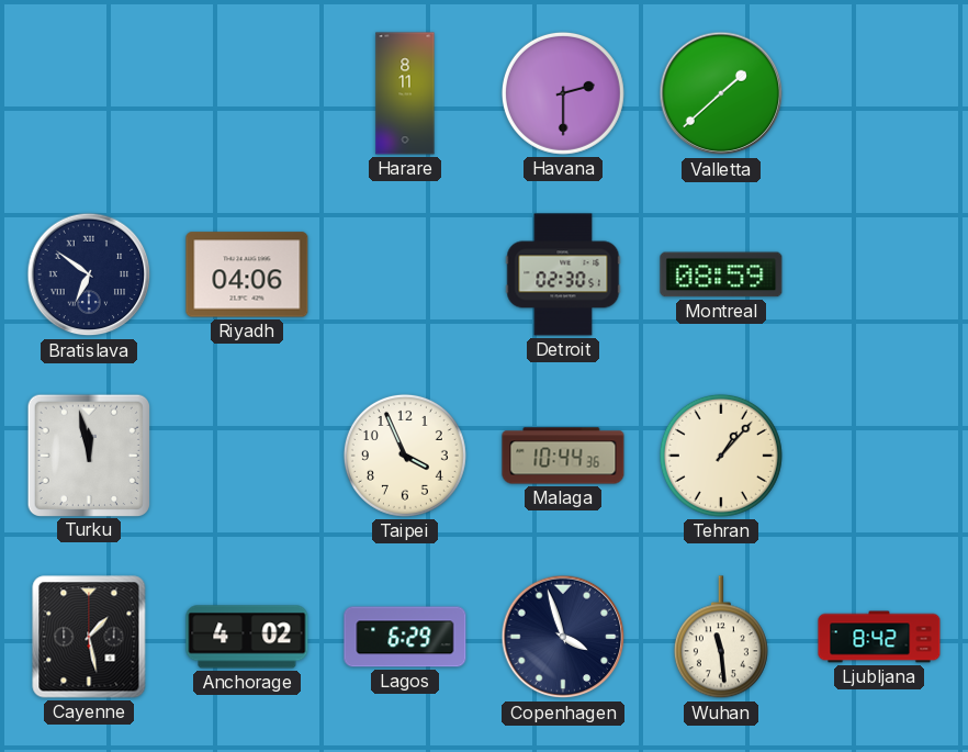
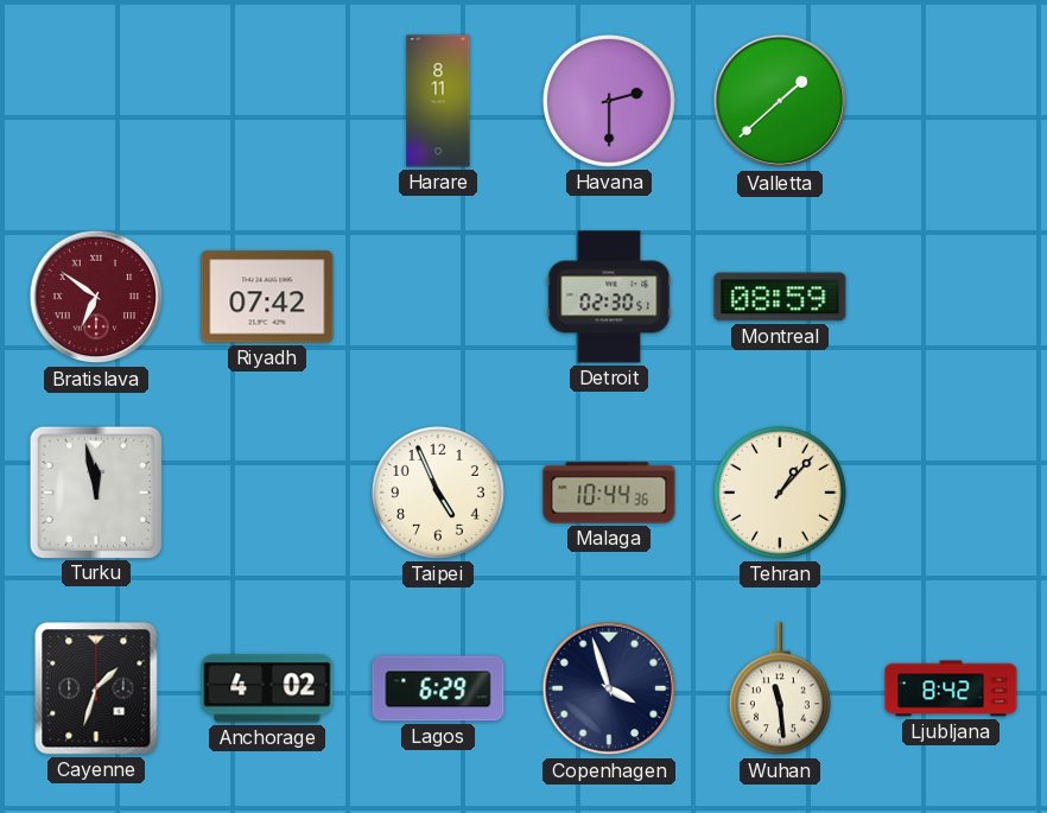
Bratislava dial: navy -> burgundy (96, 297)
Riyadh: 04:06 -> 07:42 (267, 297)
Taipei: 3:56 -> 4:56 (438, 493)
Cayenne: 1:28 -> 1:33 (96, 688)
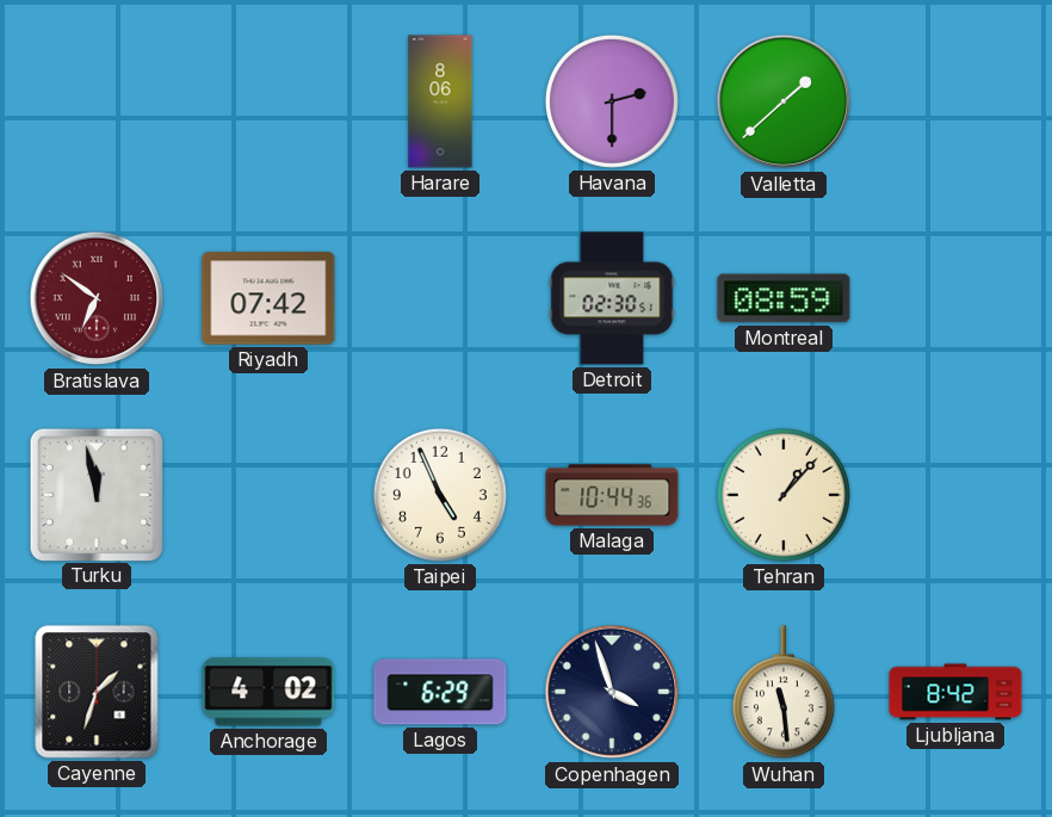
Harare: 8:11 -> 8:06 (440, 101)
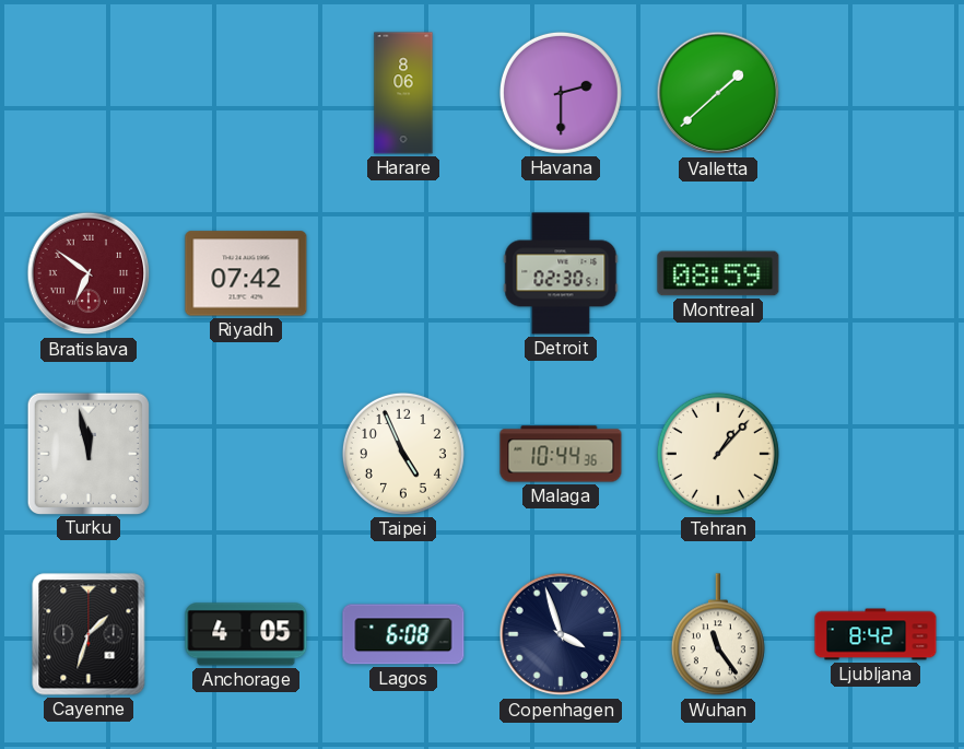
Anchorage: 4:02 -> 4:05 (246, 634)
Lagos: 6:29 -> 6:08 (403, 634)
Wuhan: 11:29 -> 11:24 (718, 635)
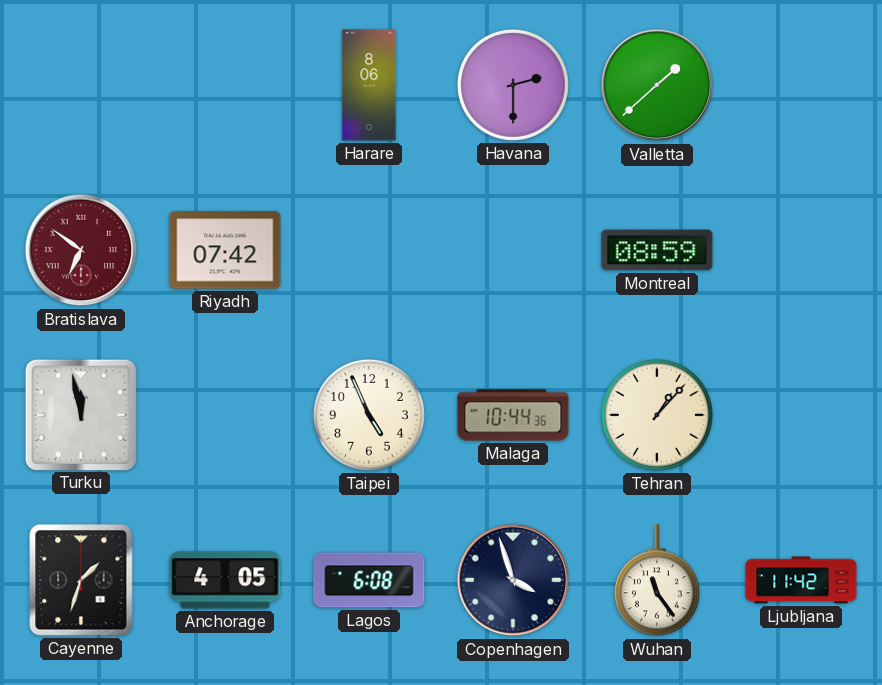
Detroit: 02:30 -> none (561, 273)
Ljubljana: 8:42 -> 11:42 (801, 580)
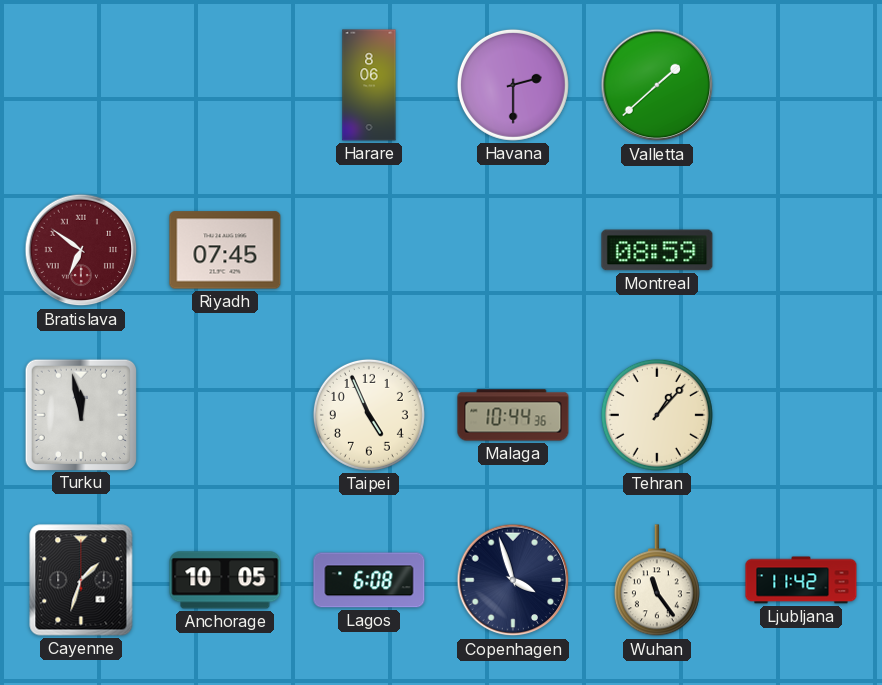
Riyadh: 07:42 -> 07:45 (225, 250)
Anchorage: 4:05 -> 10:05 (225, 580)
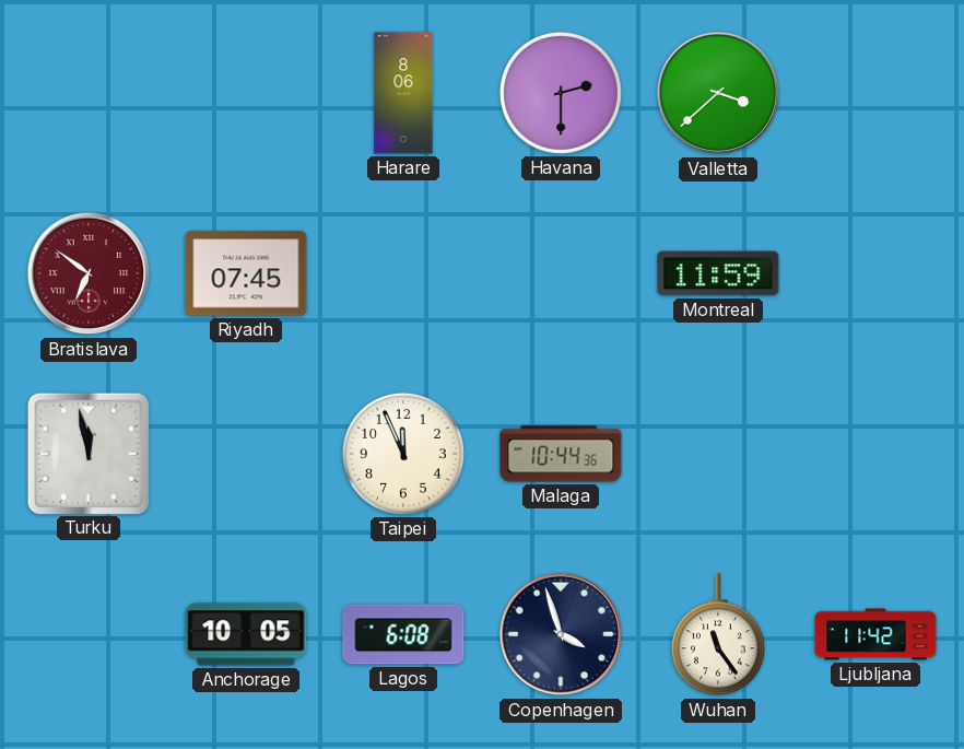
Valletta: 1:38 -> 3:38 (718, 93)
Montreal: 08:59 -> 11:59 (718, 273)
Taipei: 4:56 -> 11:56 (403, 454)
Tehran: 1:07 -> none (657, 415)
Cayenne: 1:33 -> none (81, 580)
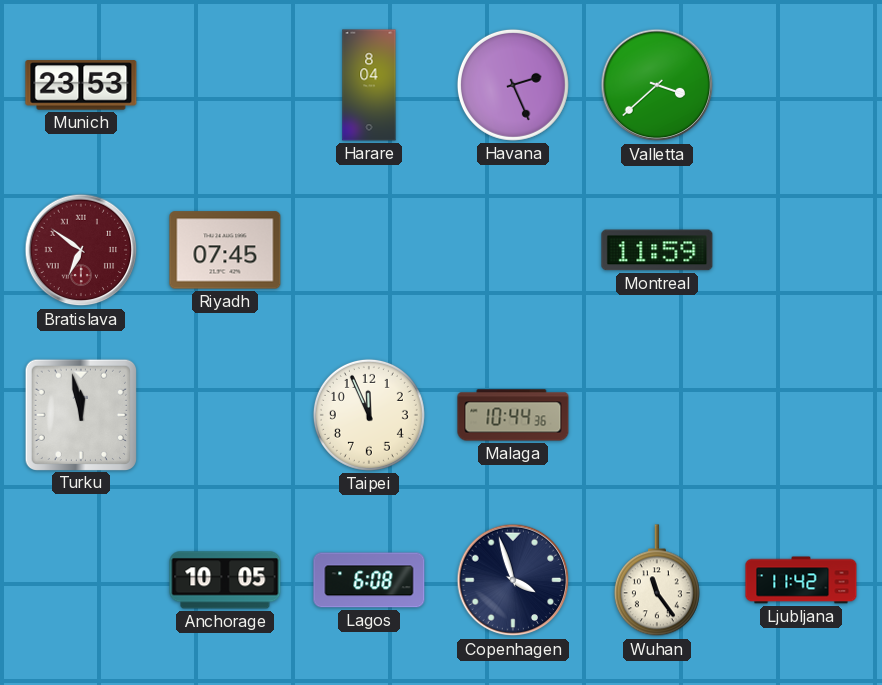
Munich: none -> 23:53 (81, 85)
Harare: 8:06 -> 8:04 (369, 85)
Havana: 2:30 -> 2:26 (513, 85)
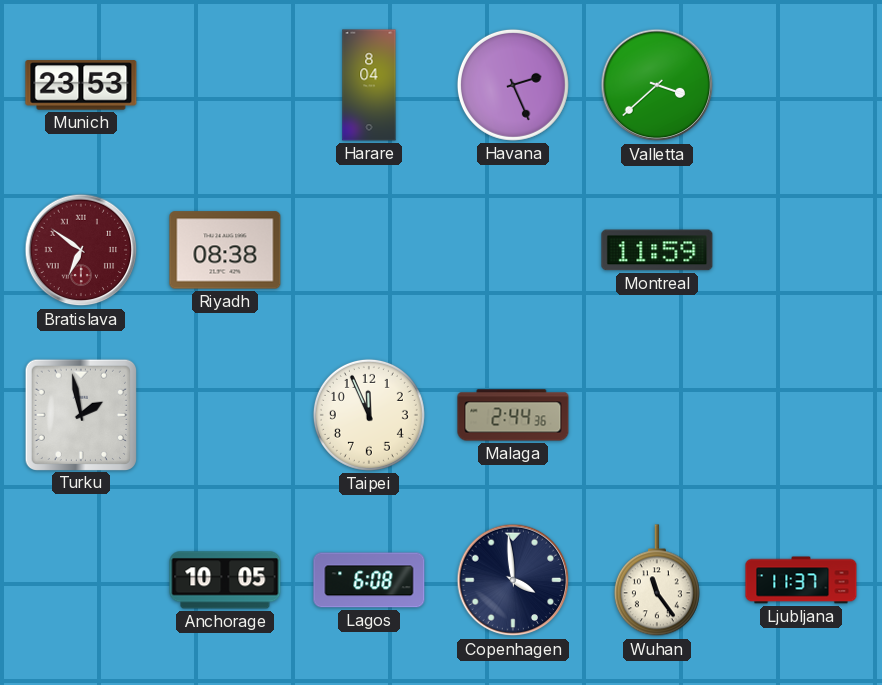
Riyadh: 07:45 -> 08:38 (225, 250)
Turku: 11:58 -> 1:58 (80, 414)
Malaga: 10:44 -> 2:44 (513, 415)
Copenhagen: 3:57 -> 3:59 (513, 580)
Ljubljana: 11:42 -> 11:37 (801, 580)
